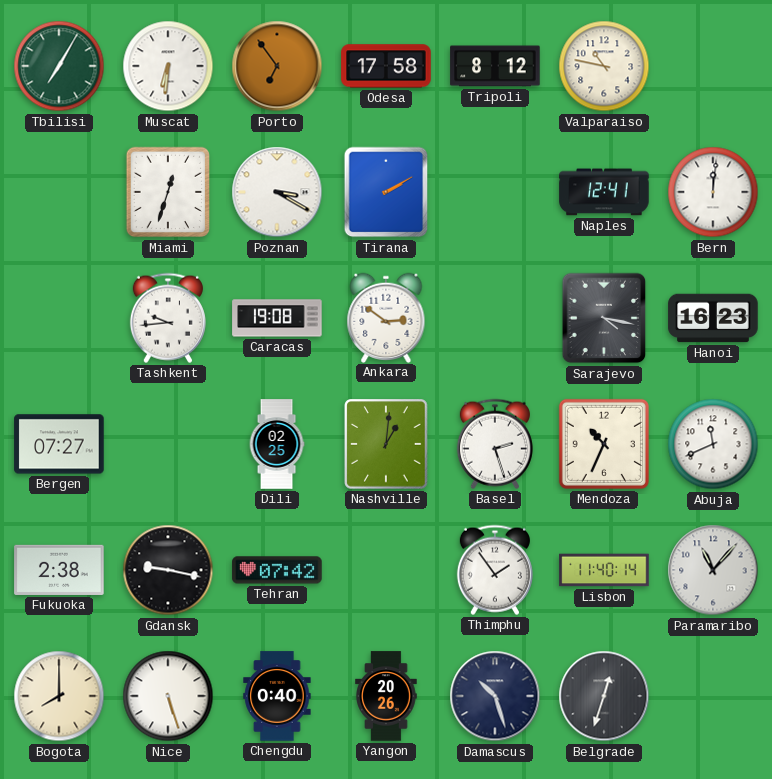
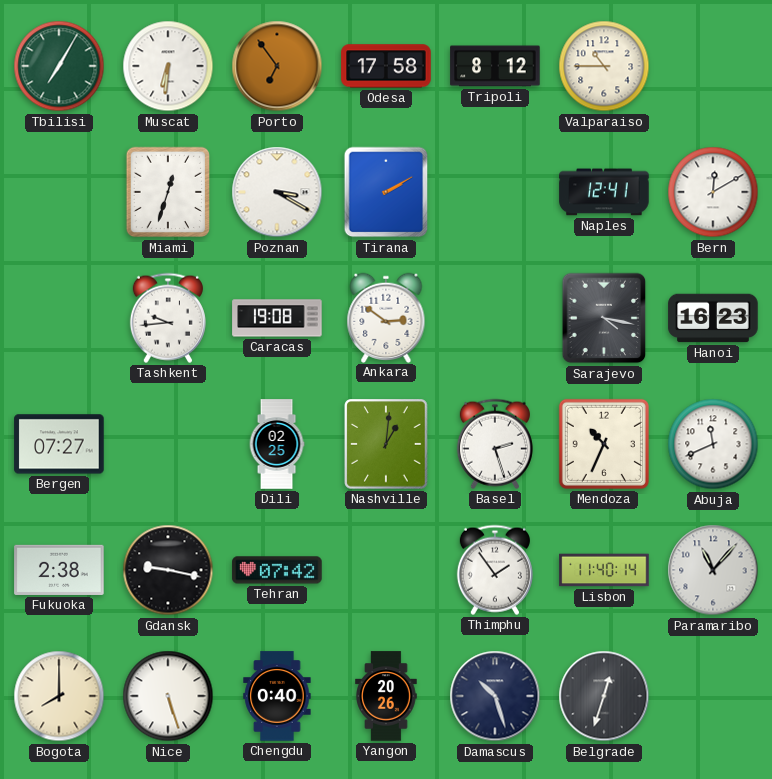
Valparaiso: 10:47 -> 10:45 (604, 66)
Bern: 12:01 -> 12:10 (713, 192)
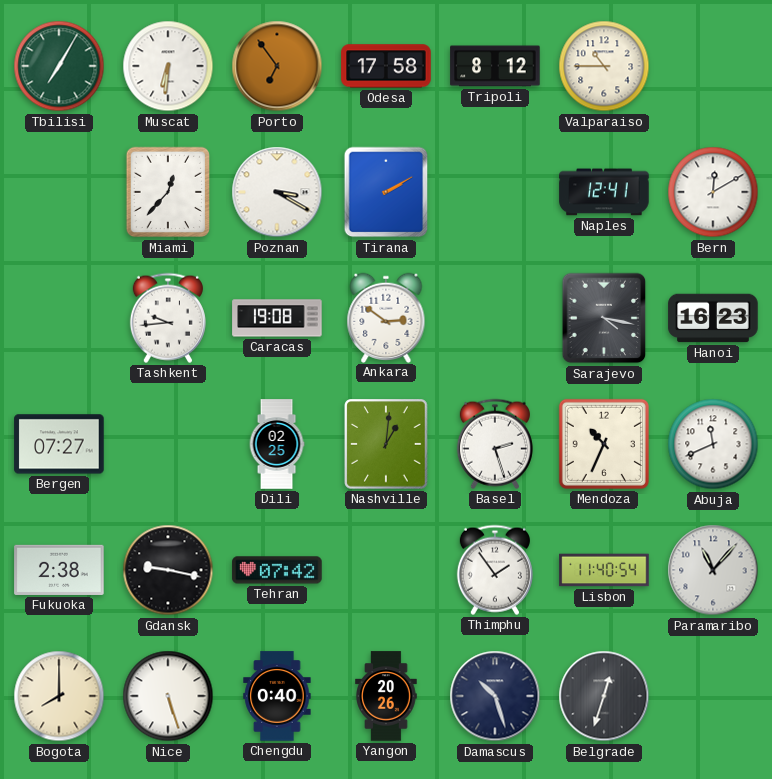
Miami: 12:33 -> 12:37 (168, 192)
Lisbon: 11:40:14 -> 11:40:54 (604, 570)
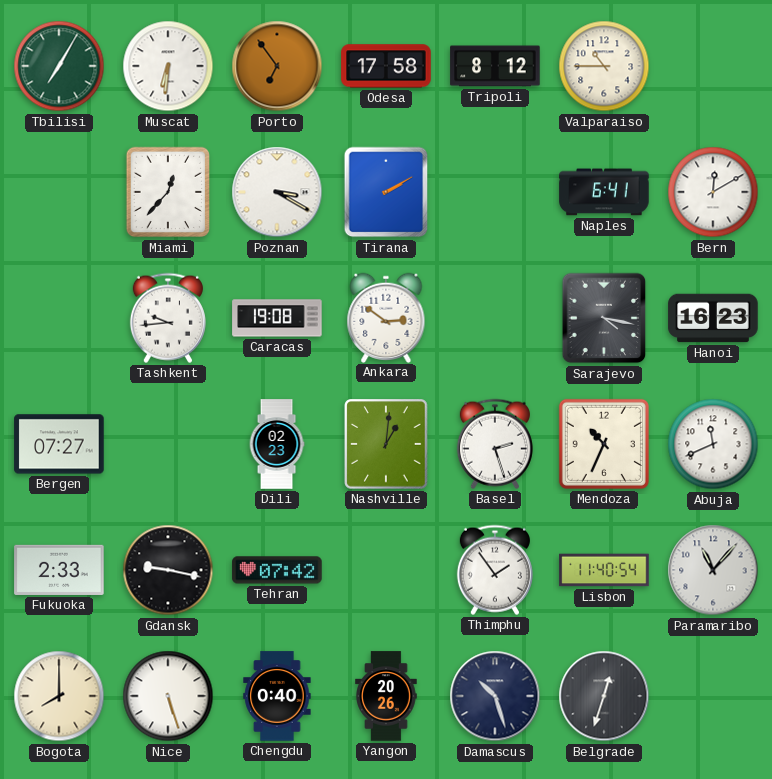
Naples: 12:41 -> 6:41 (604, 192)
Dili: 02:25 -> 02:23 (277, 444)
Fukuoka: 2:38 -> 2:33 (59, 570)
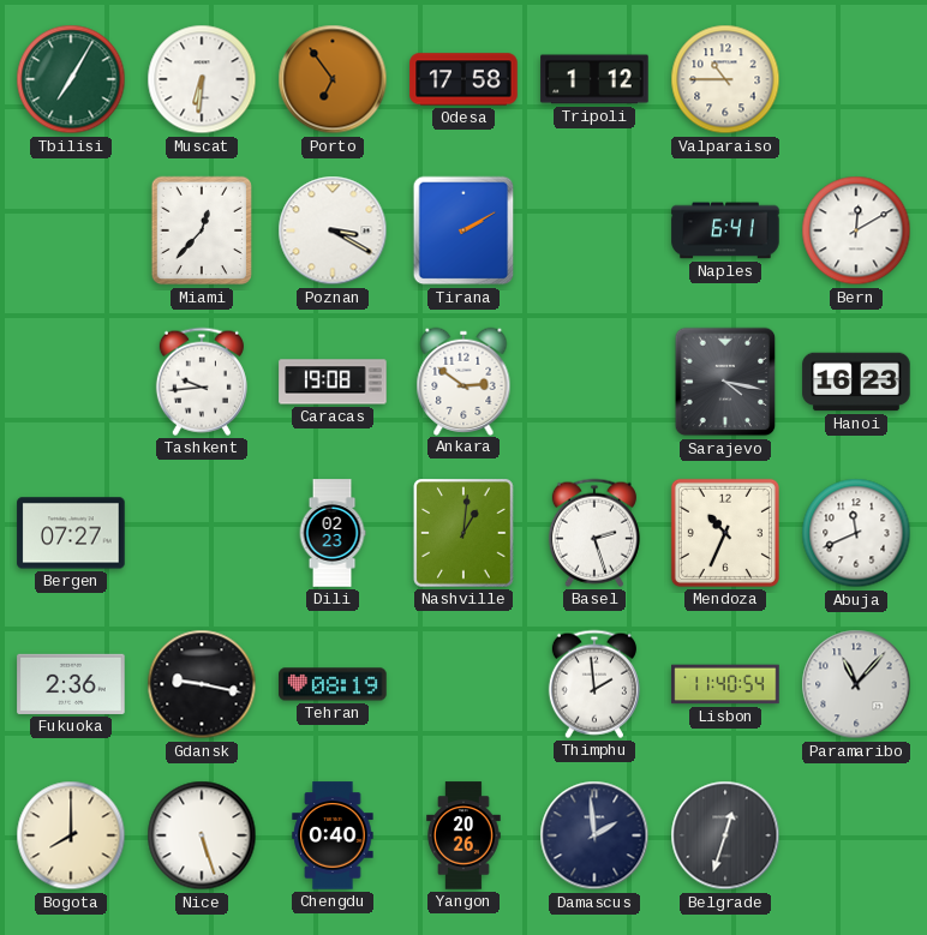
Tripoli: 8:12 -> 1:12 (594, 79)
Fukuoka: 2:33 -> 2:36 (71, 684)
Tehran: 07:42 -> 08:19 (333, 684)
Thimphu: 1:54 -> 1:59 (594, 684)
Damascus: 10:27 -> 1:59 (594, 835)
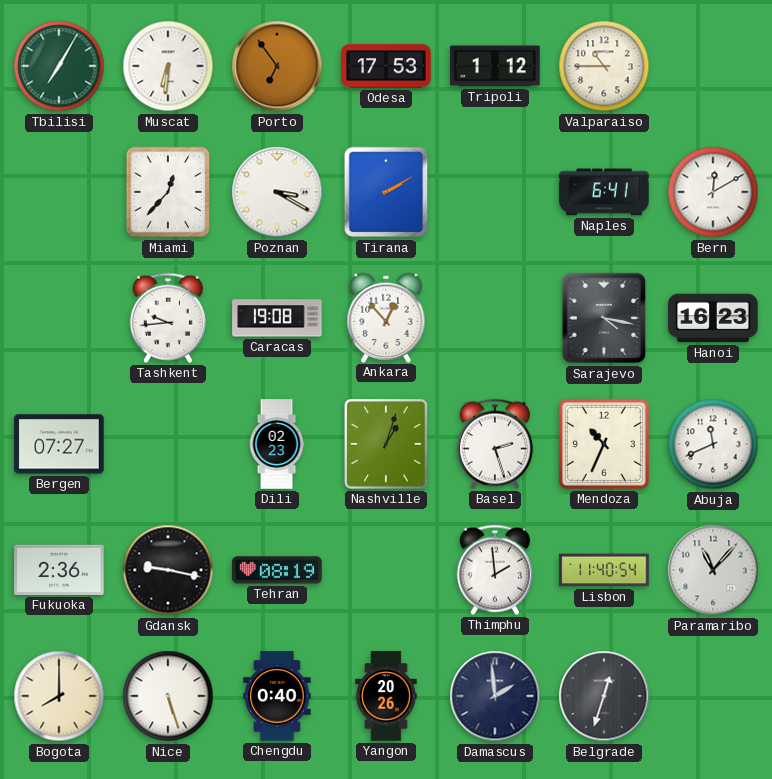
Odesa: 17:58 -> 17:53 (386, 66)
Ankara: 2:51 -> 12:53 (386, 317)
Nashville: 1:01 -> 1:03 (386, 444)
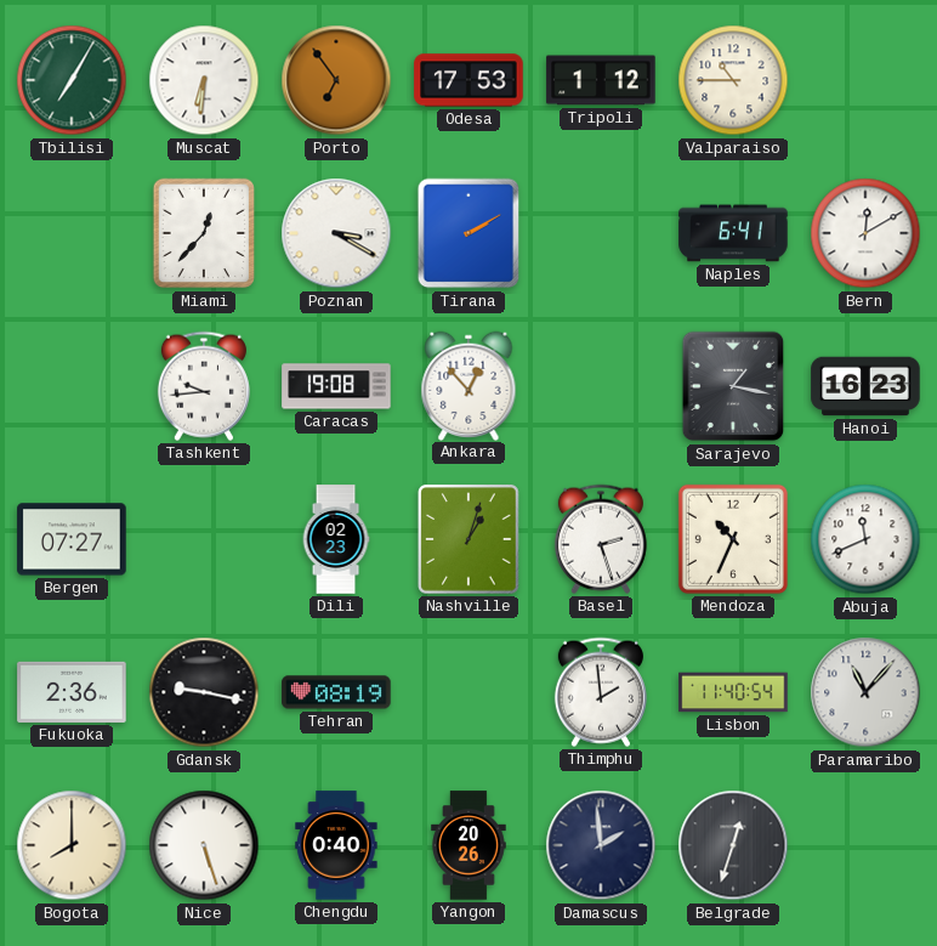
Sarajevo: 4:17 -> 1:17 (733, 386)
